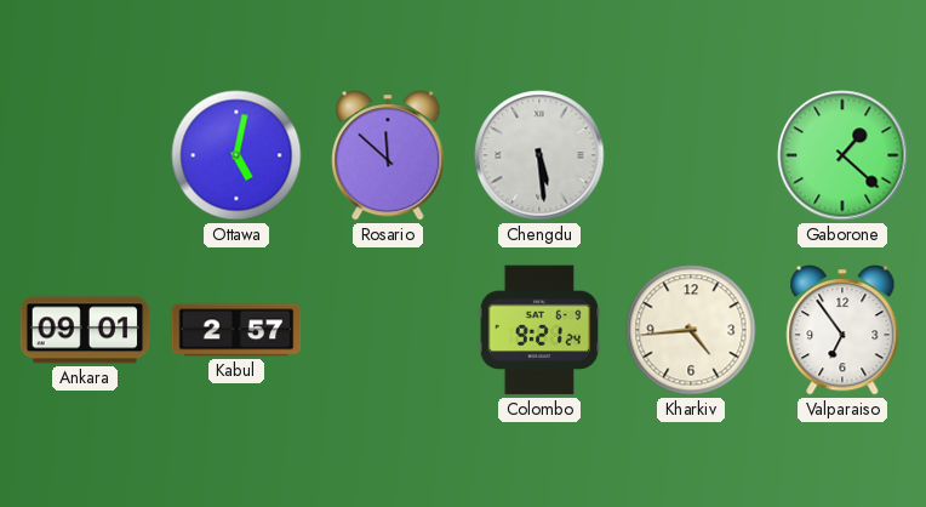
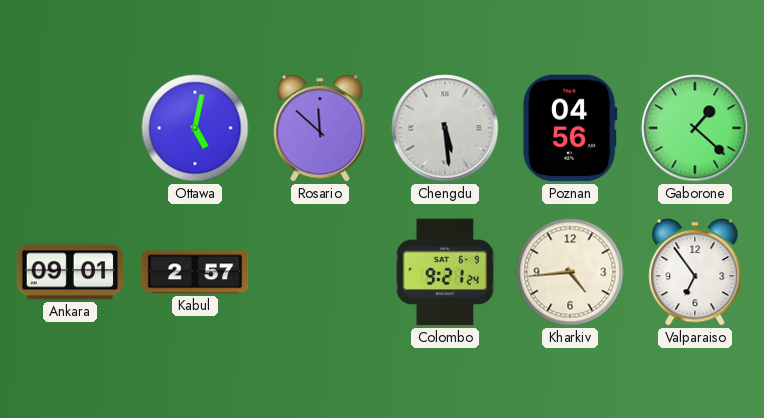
Poznan: none -> 04:56 (570, 128)
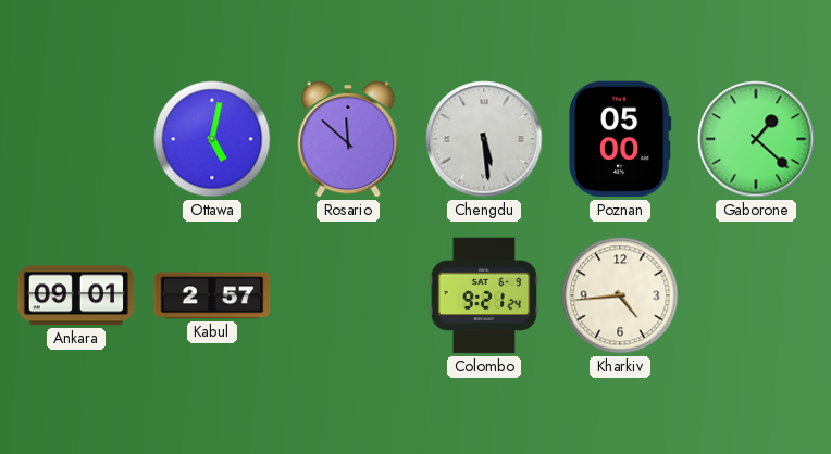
Poznan: 04:56 -> 05:00 (620, 139)
Valparaiso: 6:54 -> none (695, 273)
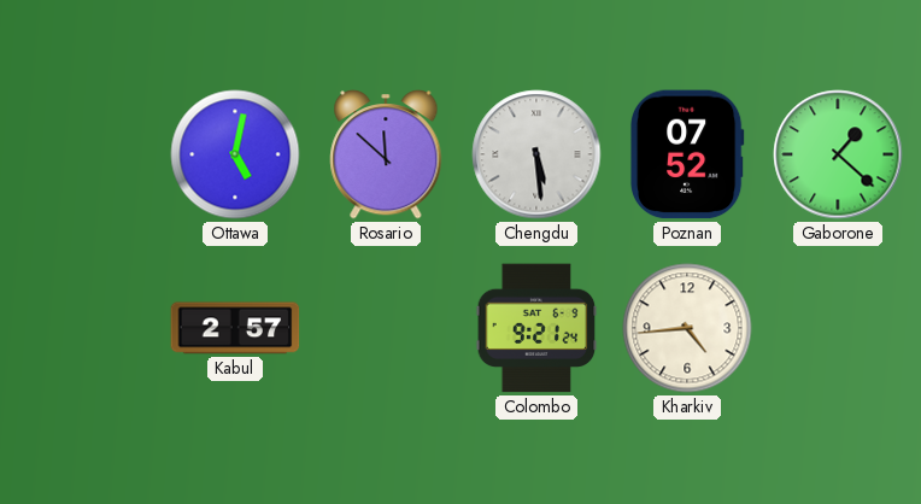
Poznan: 05:00 -> 07:52 (687, 154)
Ankara: 09:01 -> none (76, 295)
